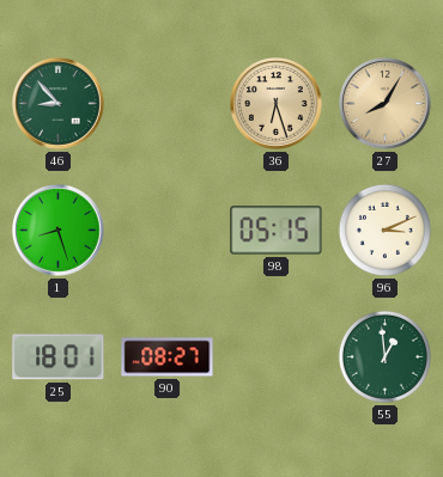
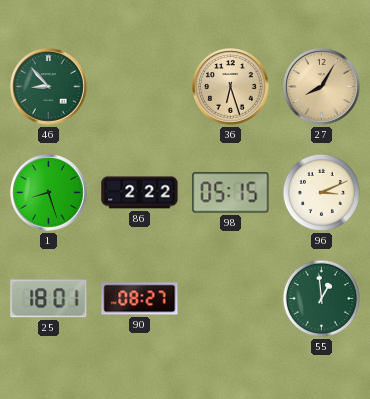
86: none -> 2:22 (140, 193)
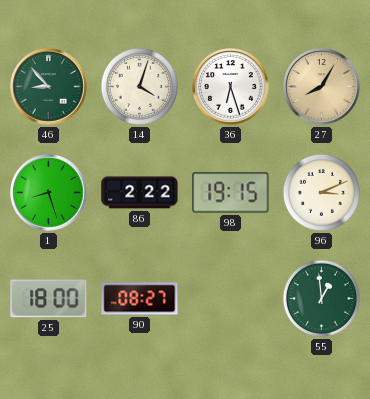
14: none -> 4:03 (139, 86)
36 dial: champagne -> white (231, 87)
98: 05:15 -> 19:15 (231, 193)
25: 18:01 -> 18:00 (49, 299)
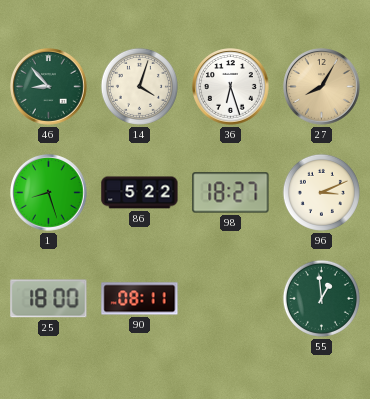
86: 2:22 -> 5:22 (140, 193)
98: 19:15 -> 18:27 (231, 193)
90: 08:27 -> 08:11 (140, 299)
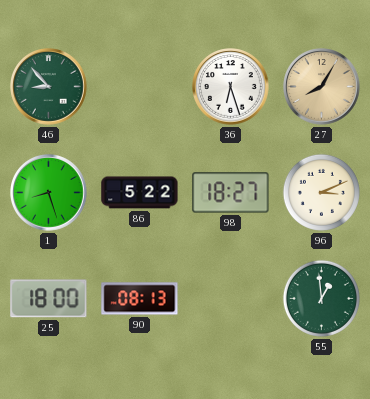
14: 4:03 -> none (139, 86)
90: 08:11 -> 08:13 (140, 299)
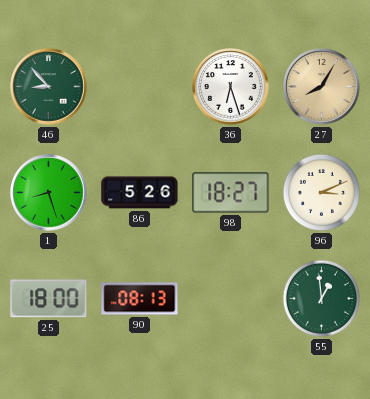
86: 5:22 -> 5:26 (140, 193)
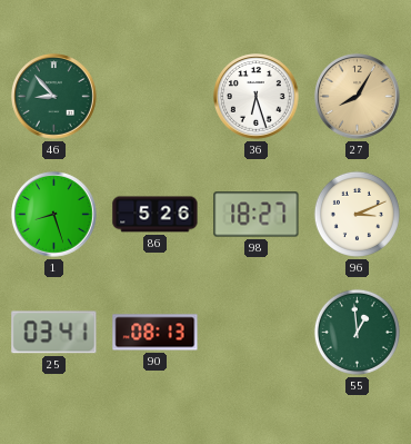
25: 18:00 -> 03:41 (54, 333)
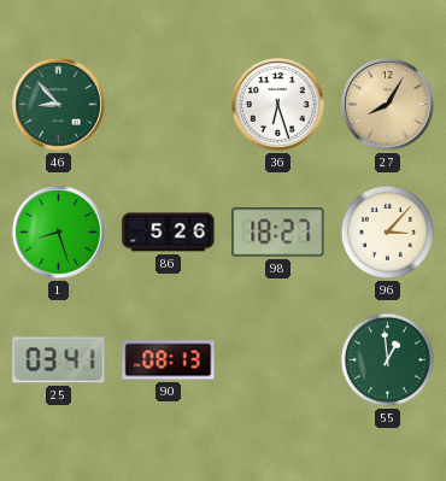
96: 3:11 -> 3:07 (387, 231)
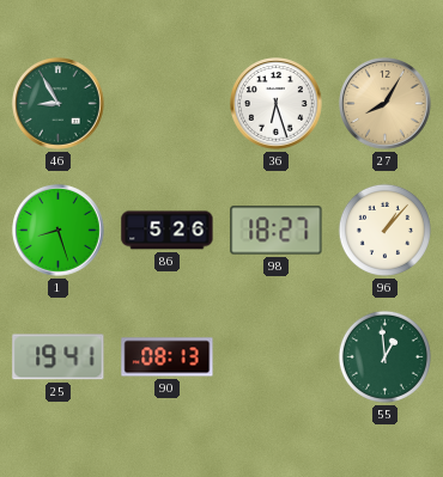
46: 8:53 -> 8:55 (59, 104)
96: 3:07 -> 1:07 (384, 230)
25: 03:41 -> 19:41 (59, 357)
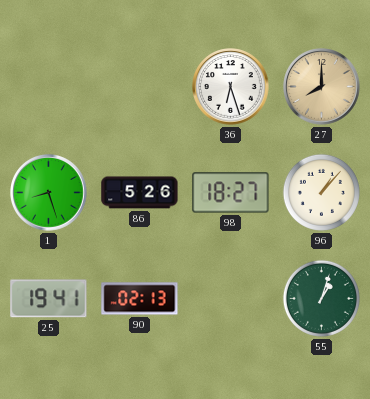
46: 8:55 -> none (59, 104)
27: 8:05 -> 8:00 (322, 87)
90: 08:13 -> 02:13 (140, 299)
55: 12:59 -> 1:03 (321, 298)
